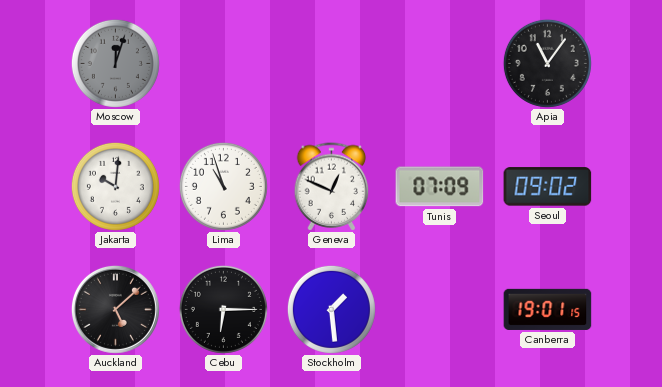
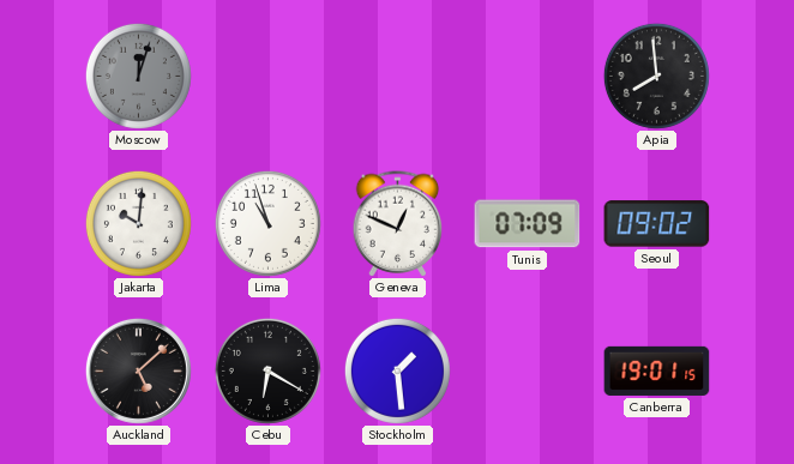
Apia: 11:06 -> 7:59 (656, 76)
Cebu: 6:15 -> 6:20 (267, 370)
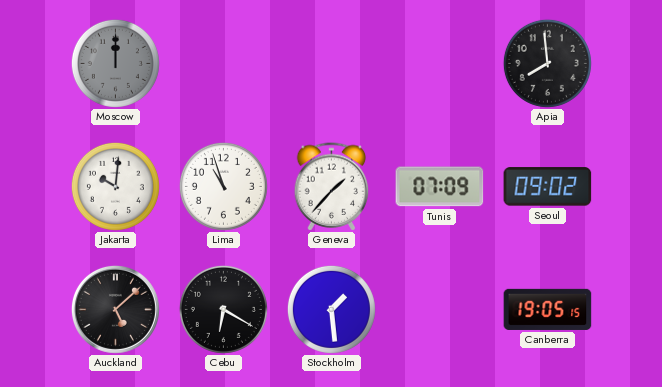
Moscow: 12:03 -> 12:00 (115, 63)
Geneva: 12:49 -> 1:37 (332, 187)
Canberra: 19:01 -> 19:05 (548, 309)
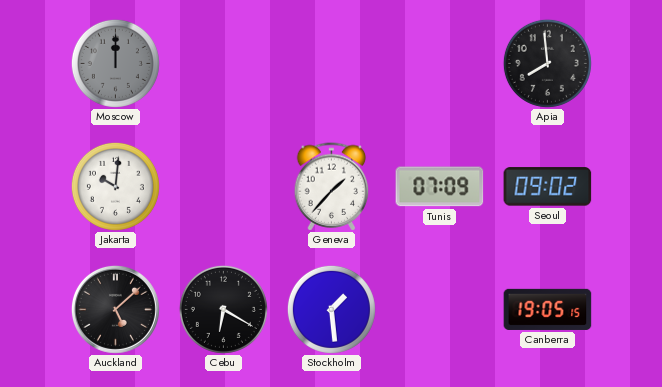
Lima: 10:57 -> none (223, 186)
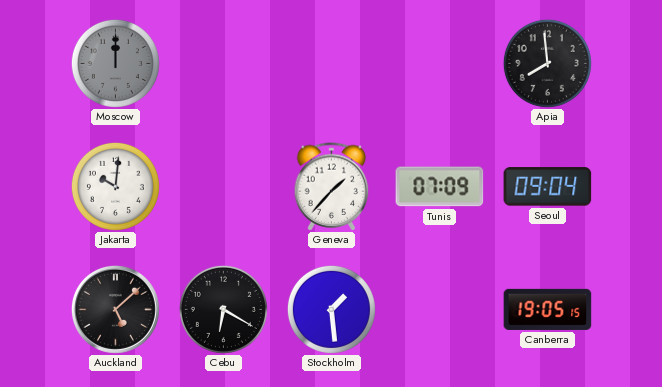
Seoul: 09:02 -> 09:04 (548, 187)
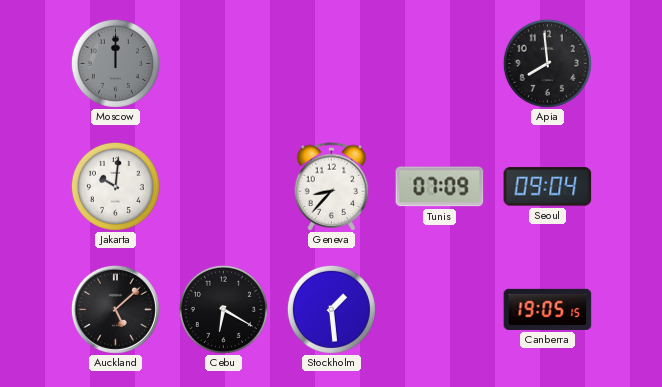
Geneva: 1:37 -> 8:37 (332, 187)
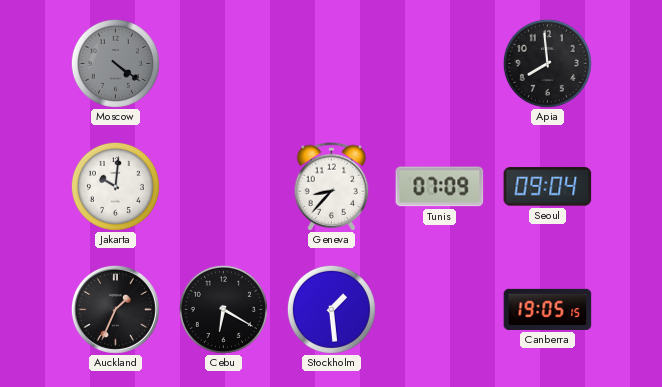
Moscow: 12:00 -> 4:21 (115, 63)
Auckland: 5:08 -> 1:34 (115, 309)
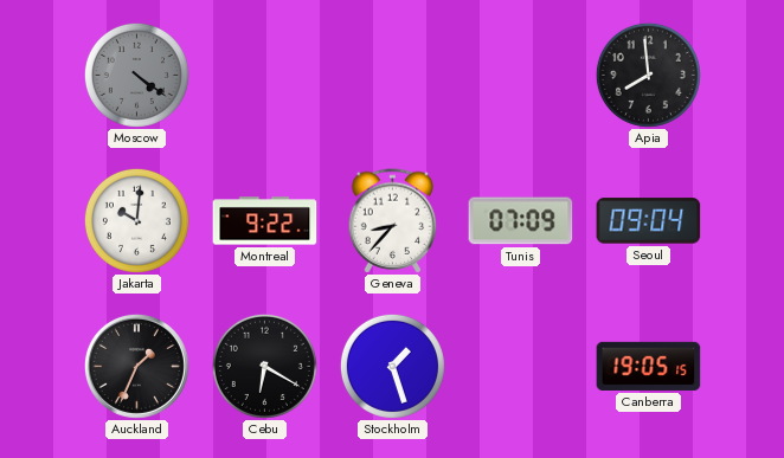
Montreal: none -> 9:22 (265, 221)
Stockholm: 1:29 -> 1:27 (392, 366)
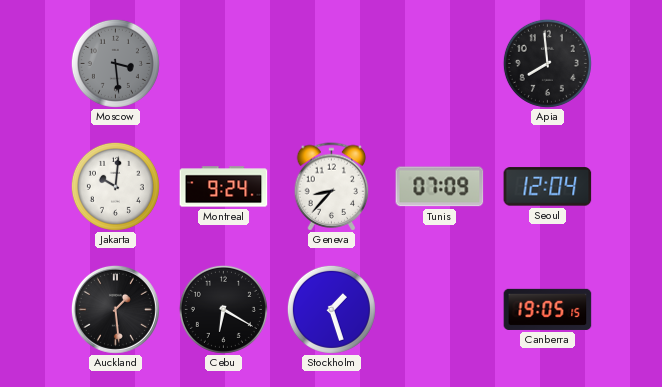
Moscow: 4:21 -> 3:29 (115, 63)
Montreal: 9:22 -> 9:24 (224, 187)
Seoul: 09:04 -> 12:04 (548, 187)
Auckland: 1:34 -> 1:29 (115, 309)
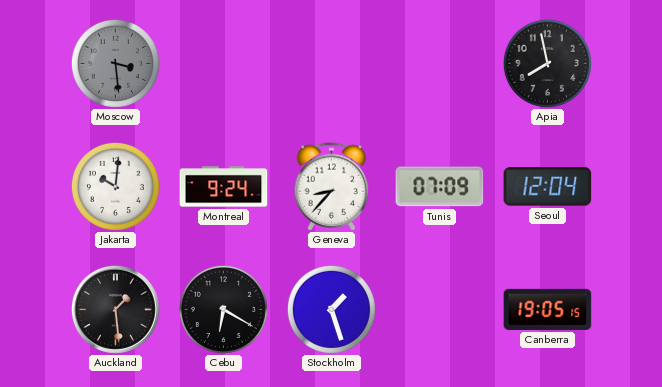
Apia: 7:59 -> 7:58 (547, 63)
